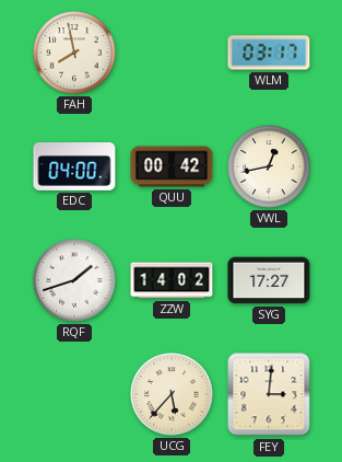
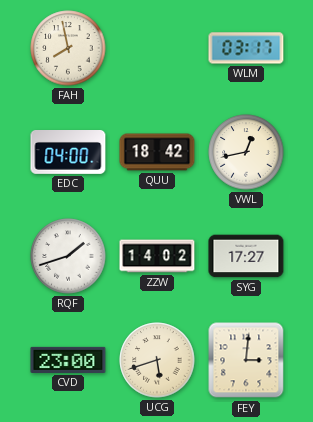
QUU: 00:42 -> 18:42 (157, 152)
CVD: none -> 23:00 (68, 360)
UCG: 5:37 -> 5:42 (157, 360)
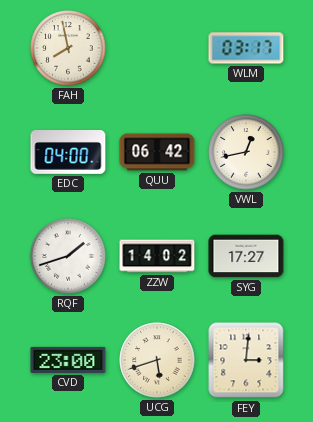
QUU: 18:42 -> 06:42 (157, 152)
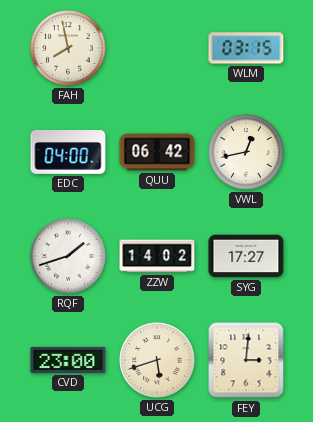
WLM: 03:17 -> 03:15 (246, 48)
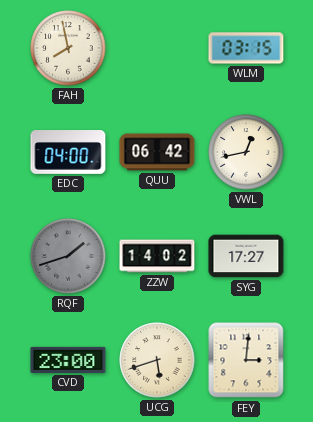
RQF dial: white -> grey (68, 256)
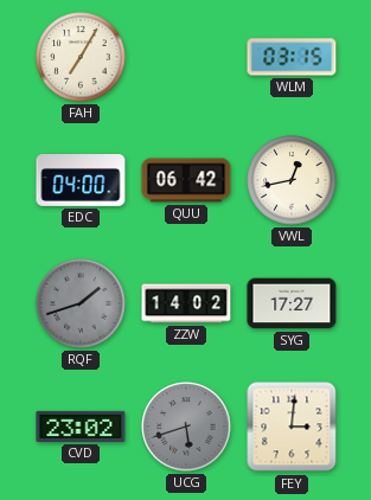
FAH: 7:58 -> 7:05 (81, 57)
CVD: 23:00 -> 23:02 (81, 427)
UCG dial: cream -> grey (186, 427)
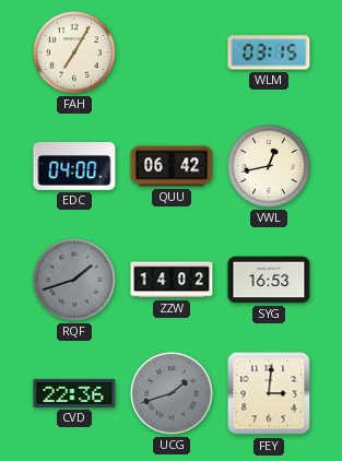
SYG: 17:27 -> 16:53 (269, 280)
CVD: 23:02 -> 22:36 (74, 393)
UCG: 5:42 -> 1:42 (172, 393)
